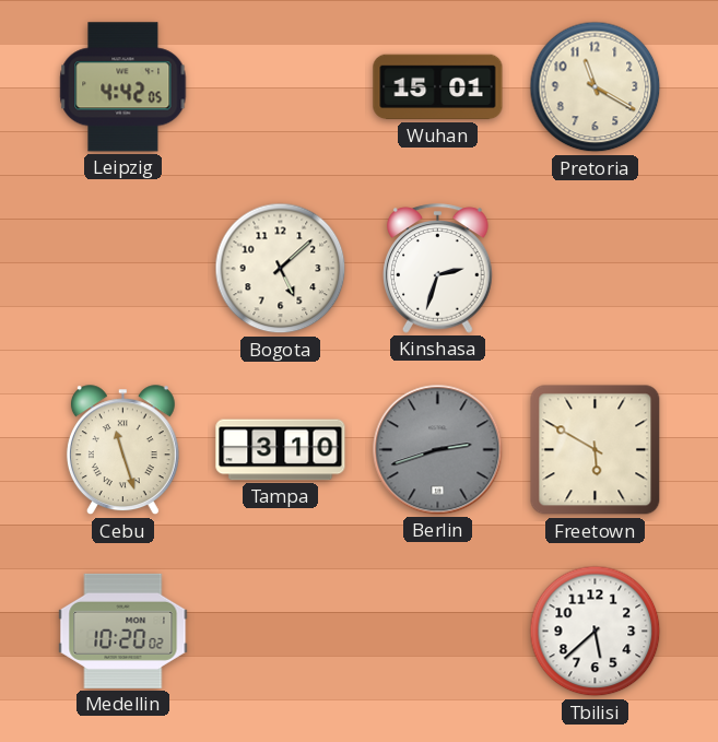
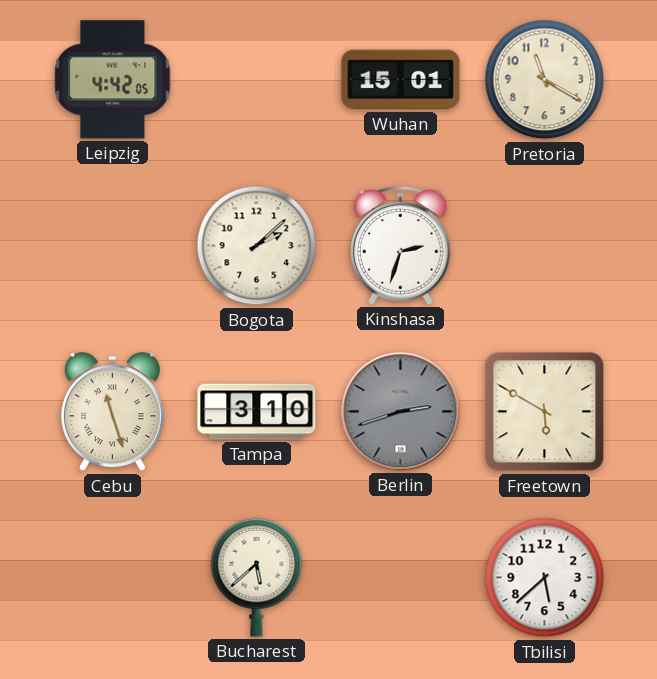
Bogota: 5:08 -> 2:08 (257, 246)
Medellin: 10:20 -> none (123, 631)
Bucharest: none -> 5:38 (257, 577)
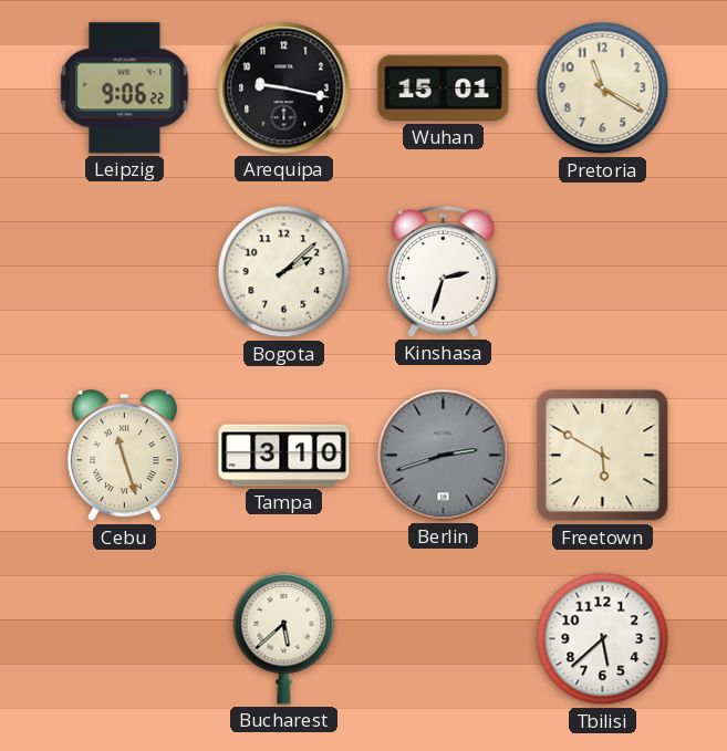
Leipzig: 4:42 -> 9:06 (125, 88)
Arequipa: none -> 9:17 (284, 88)
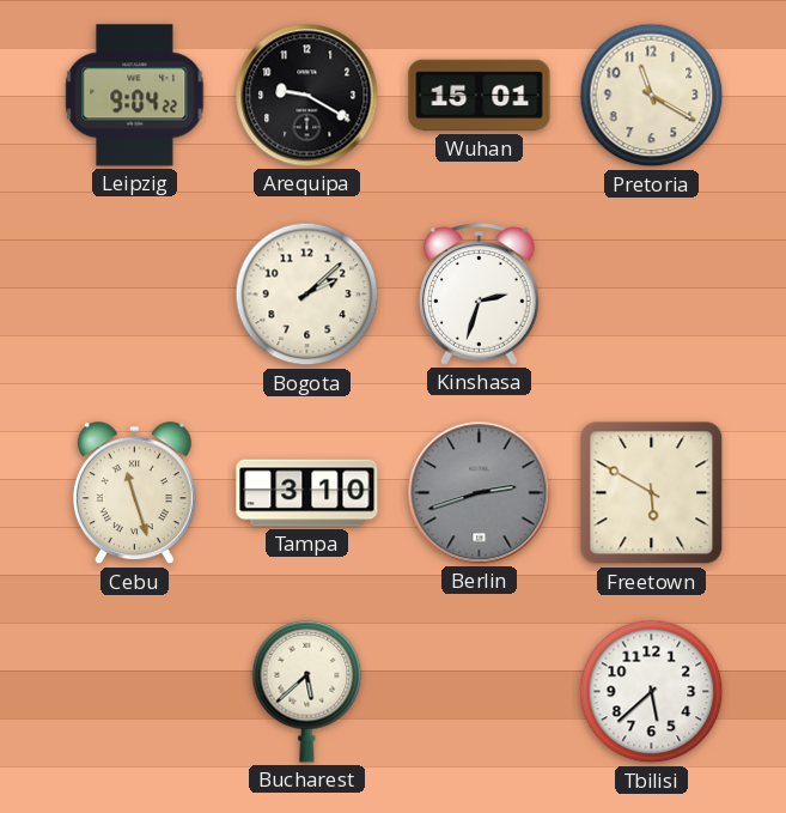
Leipzig: 9:06 -> 9:04 (135, 96)
Arequipa: 9:17 -> 9:20 (307, 96)
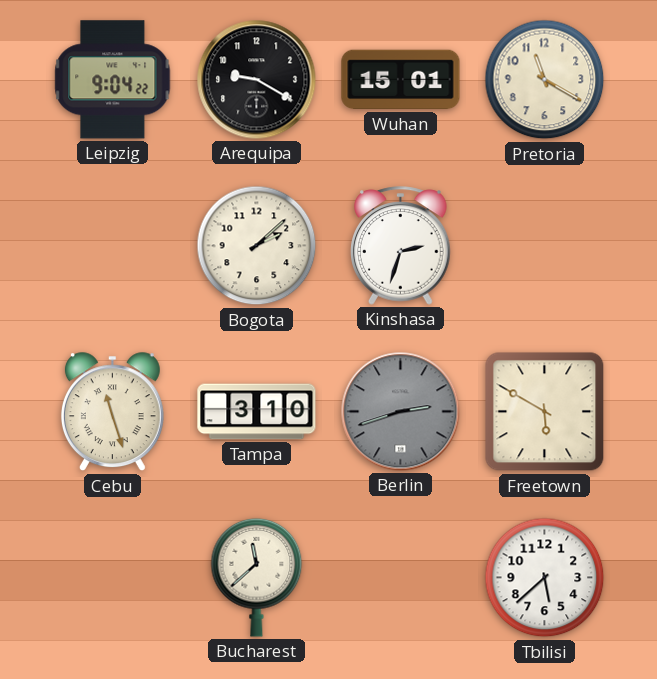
Bucharest: 5:38 -> 11:38 (257, 577)
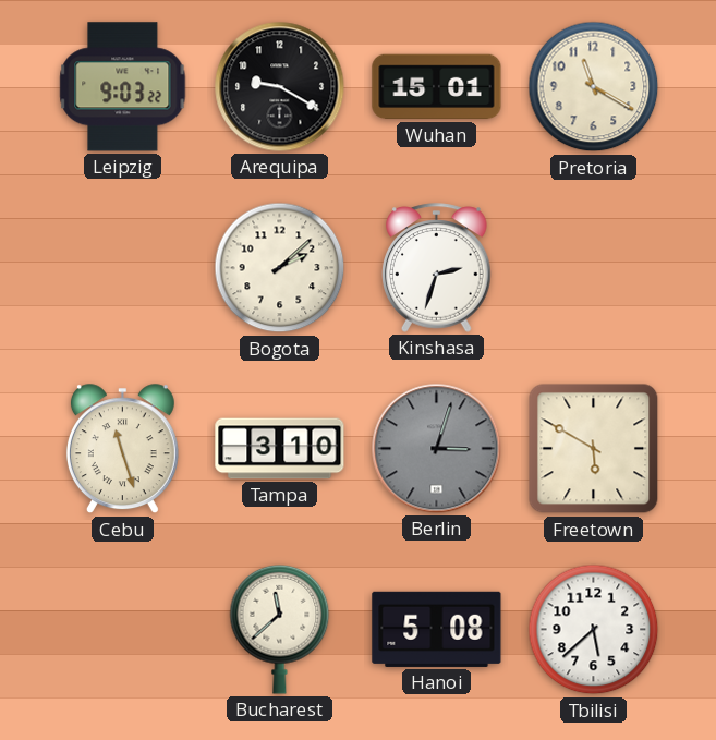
Leipzig: 9:04 -> 9:03 (123, 87)
Berlin: 2:42 -> 3:03 (437, 449)
Hanoi: none -> 5:08 (437, 629)
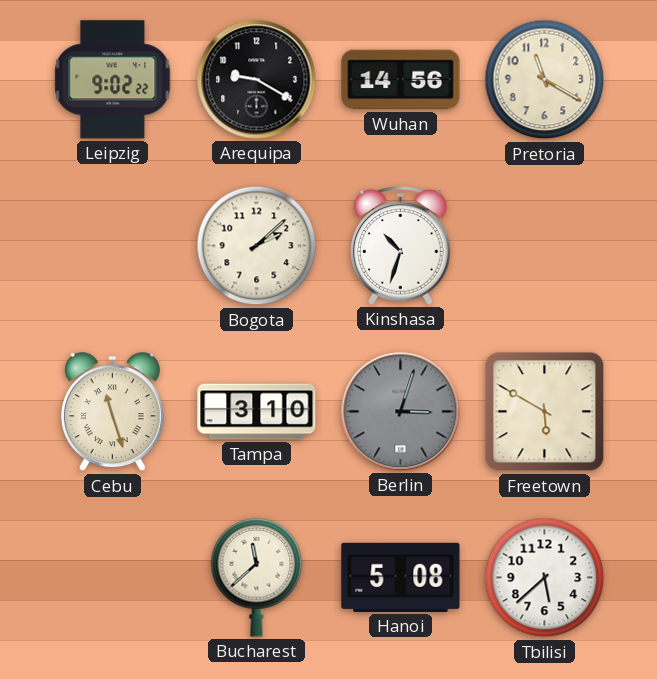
Leipzig: 9:03 -> 9:02 (113, 80)
Wuhan: 15:01 -> 14:56 (401, 80)
Kinshasa: 2:33 -> 10:33 (401, 246)
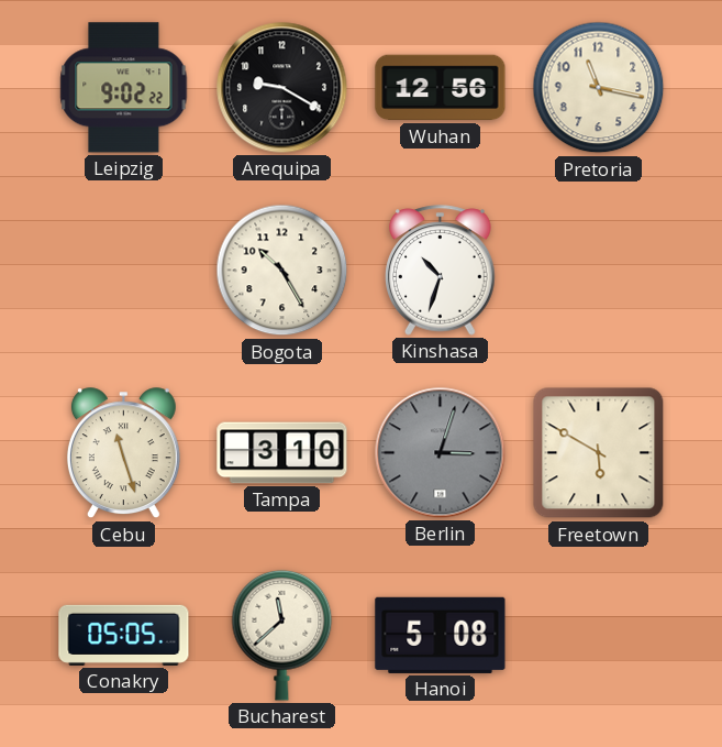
Wuhan: 14:56 -> 12:56 (441, 88)
Pretoria: 11:20 -> 11:17 (599, 88)
Bogota: 2:08 -> 10:25 (282, 271)
Conakry: none -> 05:05 (124, 635)
Tbilisi: 5:38 -> none (545, 578)
